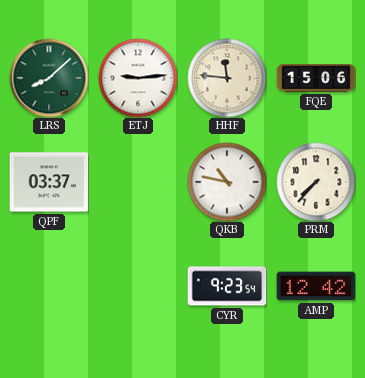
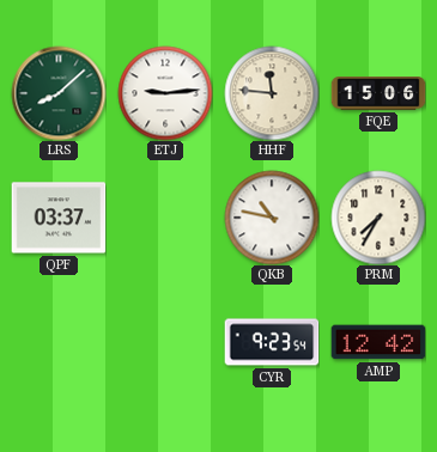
PRM: 7:37 -> 7:35 (378, 218)
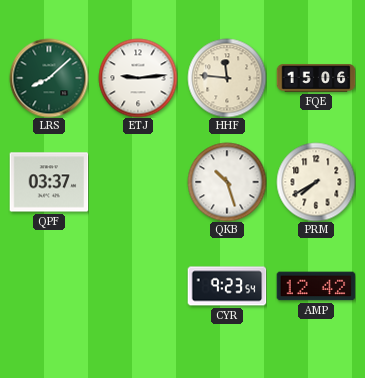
QKB: 10:47 -> 10:27 (227, 182)
PRM: 7:35 -> 7:40 (316, 182)
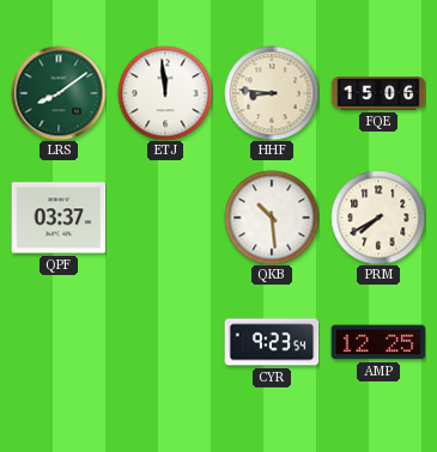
LRS: 8:08 -> 8:09 (59, 93)
ETJ: 9:14 -> 11:59 (165, 93)
HHF: 11:46 -> 8:46 (272, 93)
QKB: 10:27 -> 10:29 (272, 218)
AMP: 12:42 -> 12:25 (378, 342)
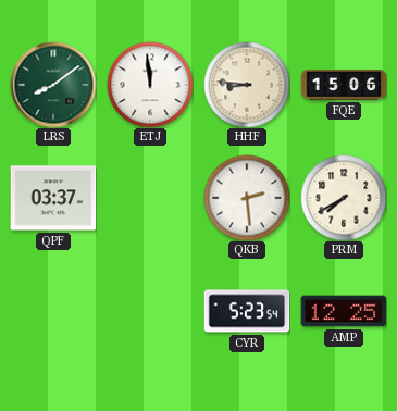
QKB: 10:29 -> 2:29 (247, 198)
CYR: 9:23 -> 5:23 (247, 311)
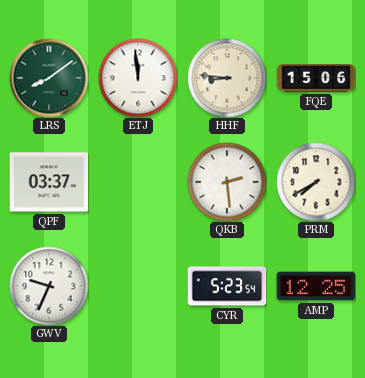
GWV: none -> 9:34 (49, 286)
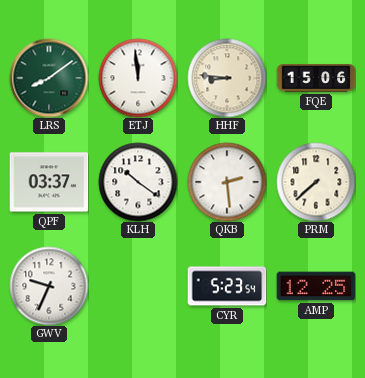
KLH: none -> 10:21 (138, 182)
PRM: 7:40 -> 7:38 (316, 182)
